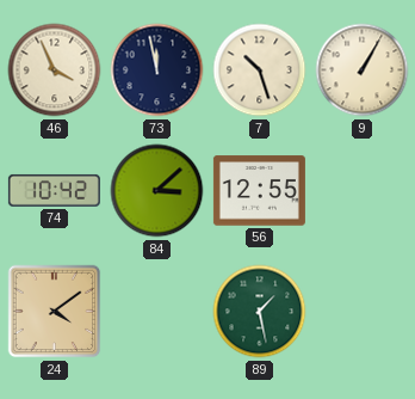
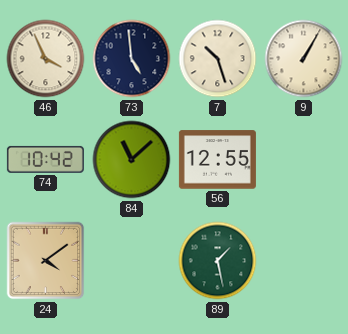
73: 11:58 -> 4:59 (132, 59)
84: 3:08 -> 11:08 (132, 160)
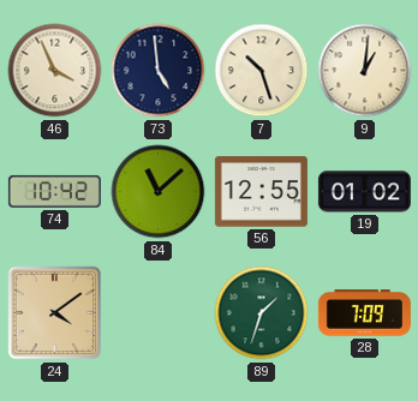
9: 1:05 -> 1:01 (365, 71)
19: none -> 01:02 (364, 192)
89: 1:28 -> 1:33 (262, 313)
28: none -> 7:09 (364, 313)
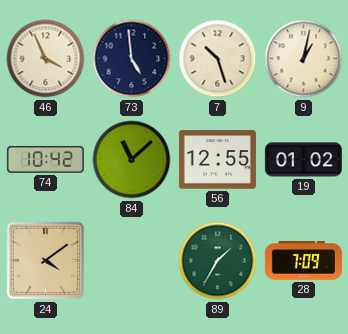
9: 1:01 -> 1:02 (304, 59)
89: 1:33 -> 1:35 (218, 261)
